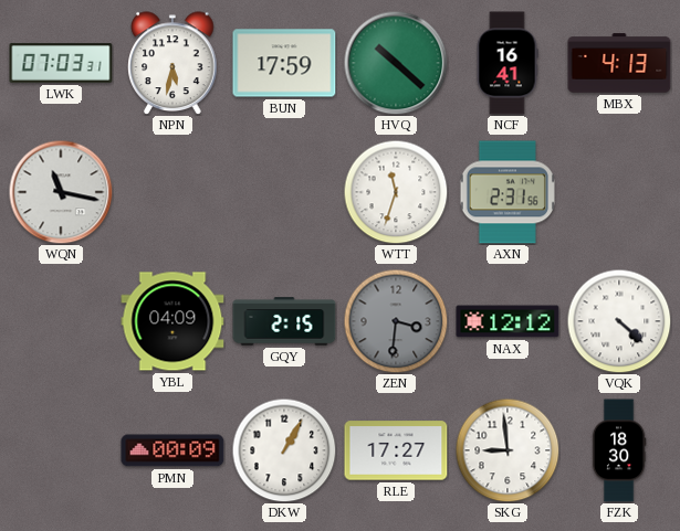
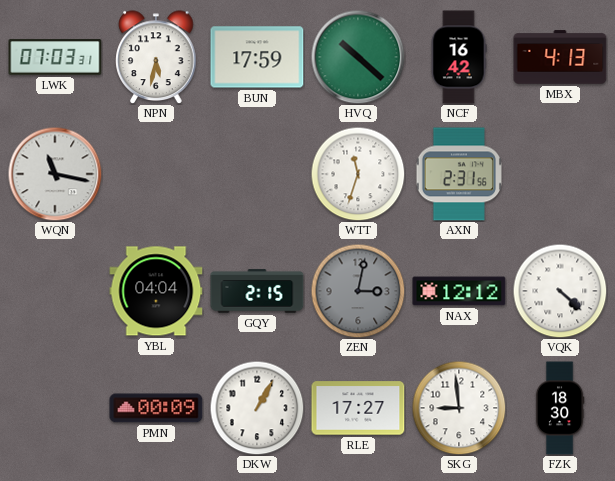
NCF: 16:41 -> 16:42 (459, 57)
YBL: 04:09 -> 04:04 (156, 291)
ZEN: 3:31 -> 3:02 (358, 291)
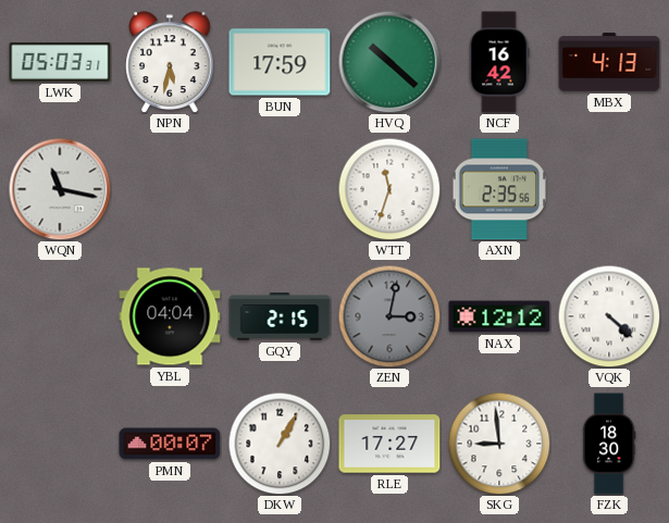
LWK: 07:03 -> 05:03 (60, 62)
AXN: 2:31 -> 2:35 (499, 189)
PMN: 00:09 -> 00:07 (170, 444)
